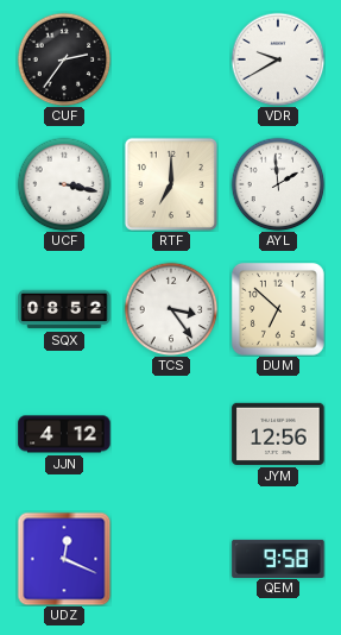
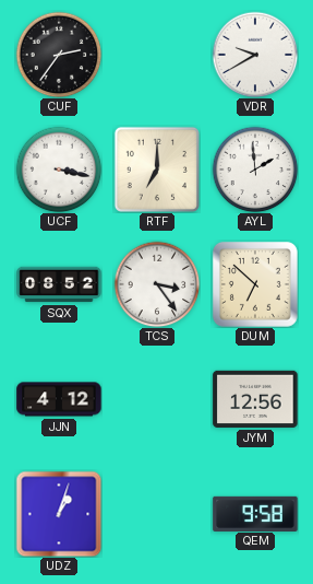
UDZ: 12:19 -> 1:03 (59, 514)
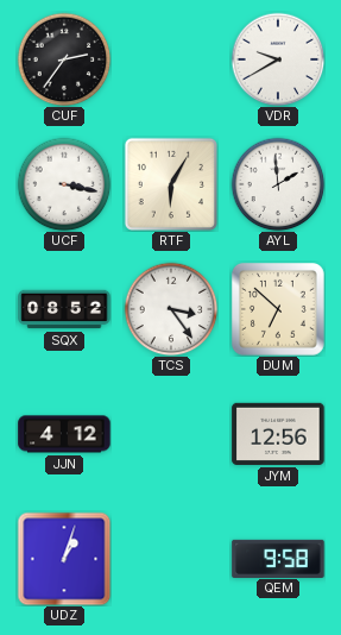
RTF: 7:00 -> 6:05 (171, 184)
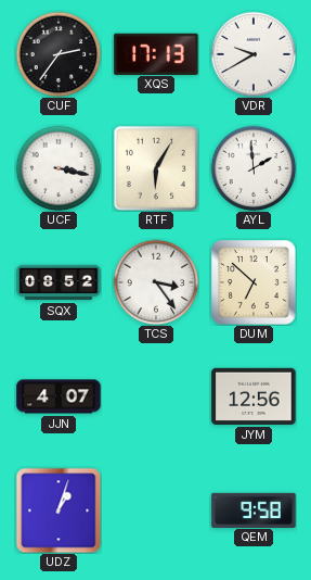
XQS: none -> 17:13 (156, 53)
JJN: 4:12 -> 4:07 (59, 396)
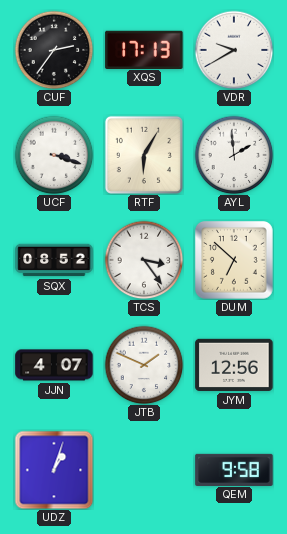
UCF: 3:17 -> 3:18 (54, 155)
JTB: none -> 1:49 (144, 365)
